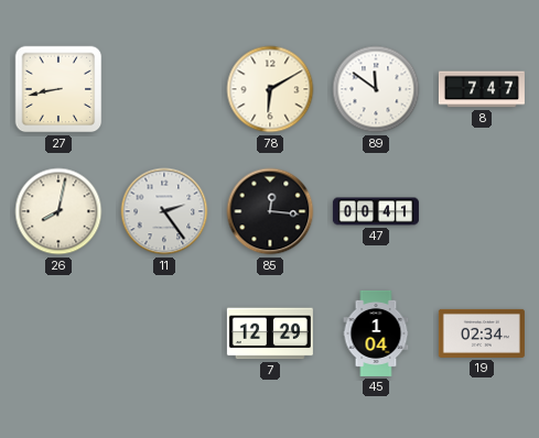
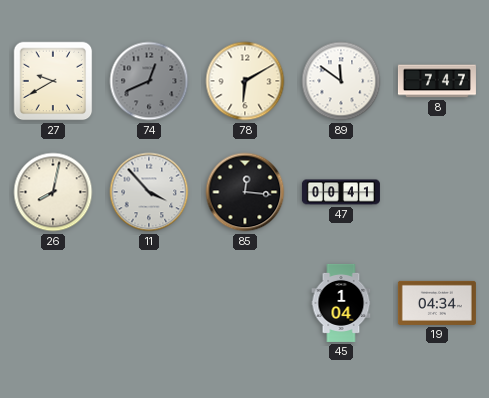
27: 8:43 -> 9:40 (53, 81)
74: none -> 12:41 (149, 81)
11: 2:24 -> 3:53 (149, 192)
7: 12:29 -> none (270, 333)
19: 02:34 -> 04:34 (437, 303)
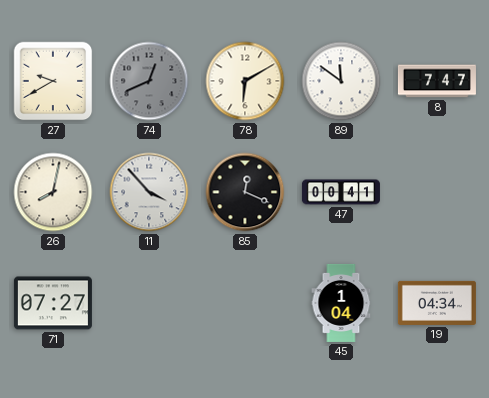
85: 12:16 -> 12:19 (245, 192)
71: none -> 07:27 (53, 303)
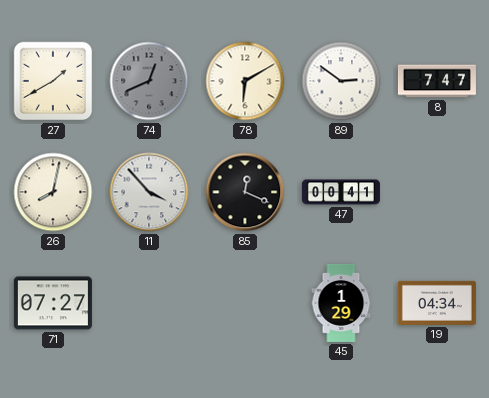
27: 9:40 -> 1:40 (53, 81)
89: 11:51 -> 2:51 (341, 81)
45: 1:04 -> 1:29 (341, 303)
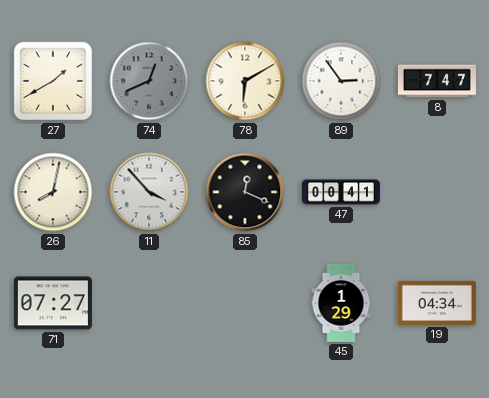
89: 2:51 -> 2:54 (341, 81)
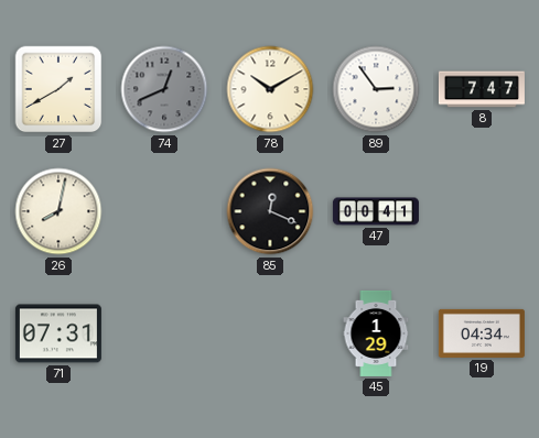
78: 6:10 -> 10:10 (270, 89)
11: 3:53 -> none (149, 192)
71: 07:27 -> 07:31 (58, 333)
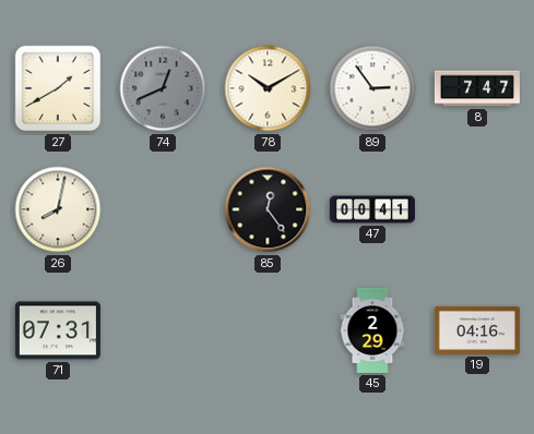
85: 12:19 -> 12:24 (268, 209)
45: 1:29 -> 2:29 (372, 330)
19: 04:34 -> 04:16 (477, 330)
